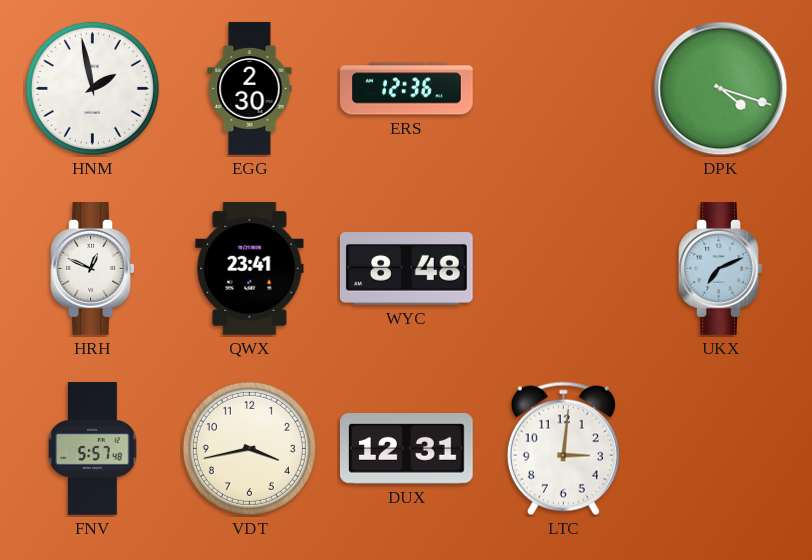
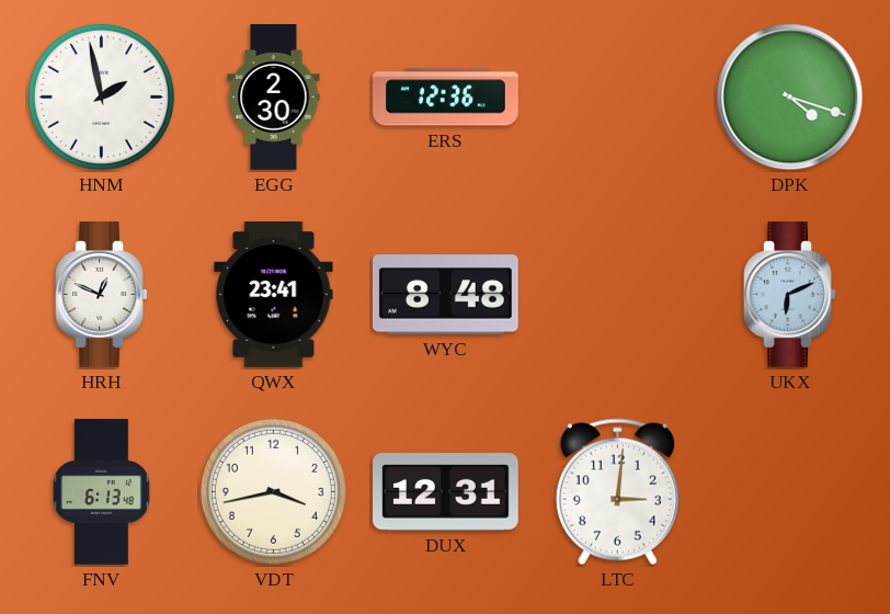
UKX: 7:11 -> 6:11 (790, 295)
FNV: 5:57 -> 6:13 (102, 492)
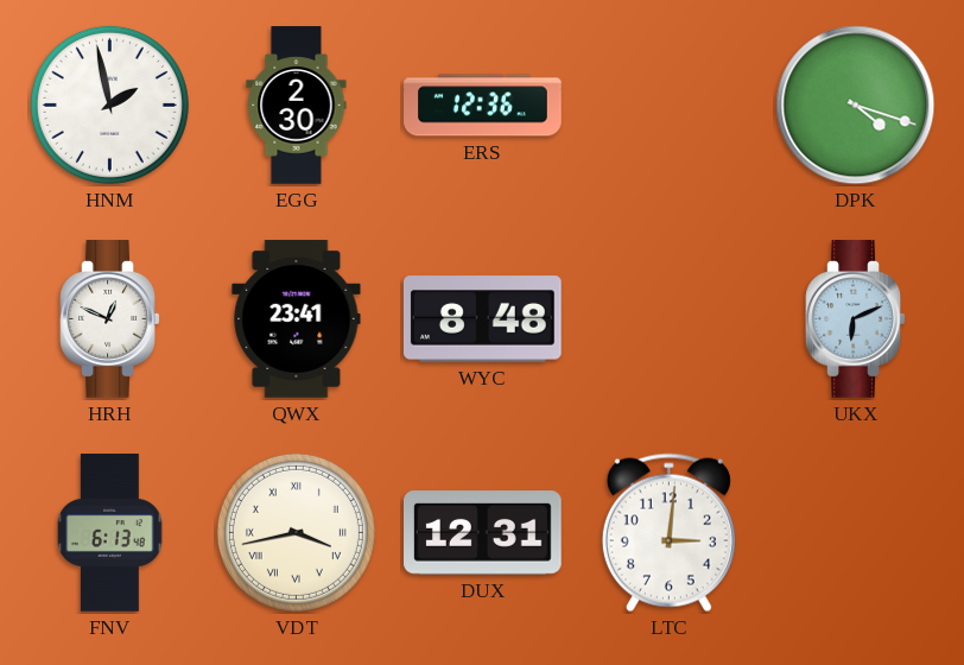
VDT numerals: Arabic -> Roman (296, 532)
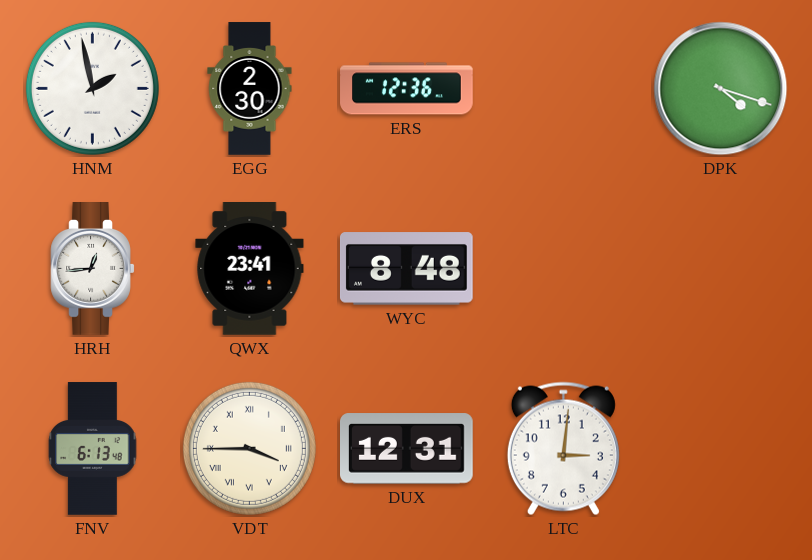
HRH: 12:49 -> 12:44 (93, 269)
UKX: 6:11 -> none (856, 319)
VDT: 3:43 -> 3:45 (249, 448)
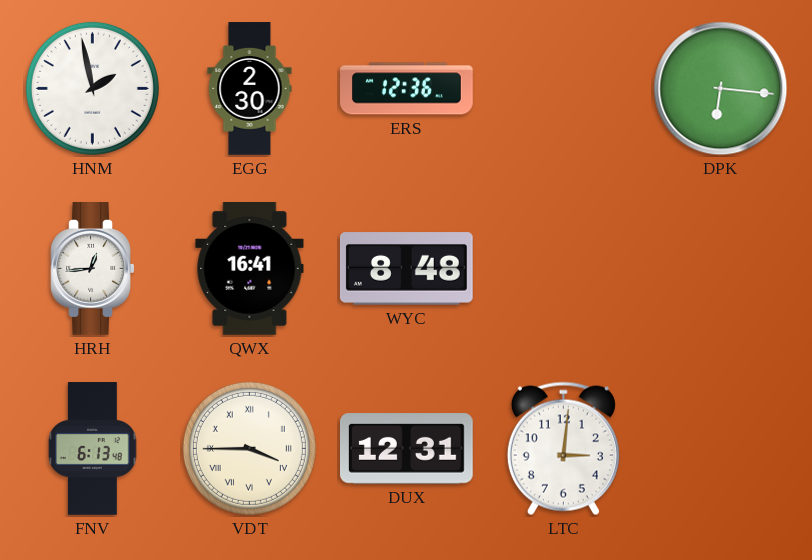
DPK: 4:18 -> 6:16 (721, 89)
QWX: 23:41 -> 16:41 (250, 269)
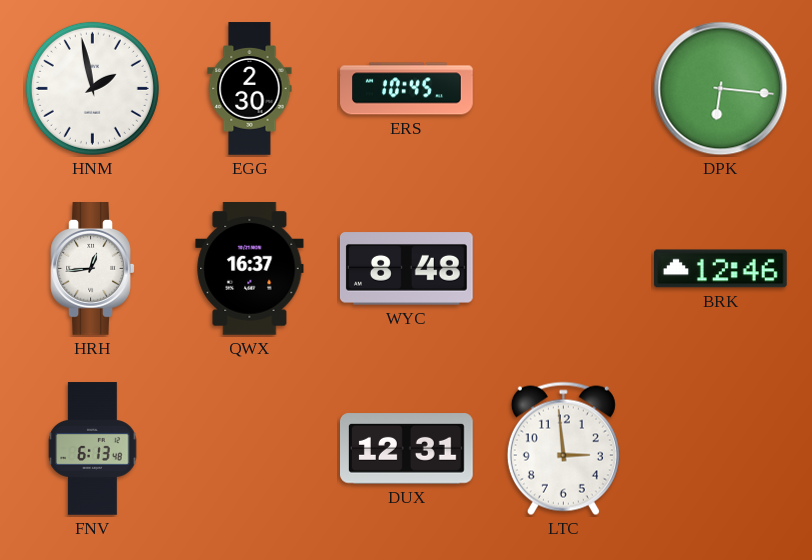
ERS: 12:36 -> 10:45 (407, 89)
QWX: 16:41 -> 16:37 (250, 269)
BRK: none -> 12:46 (721, 269)
VDT: 3:45 -> none (249, 448)
LTC: 3:01 -> 2:59 (563, 449)
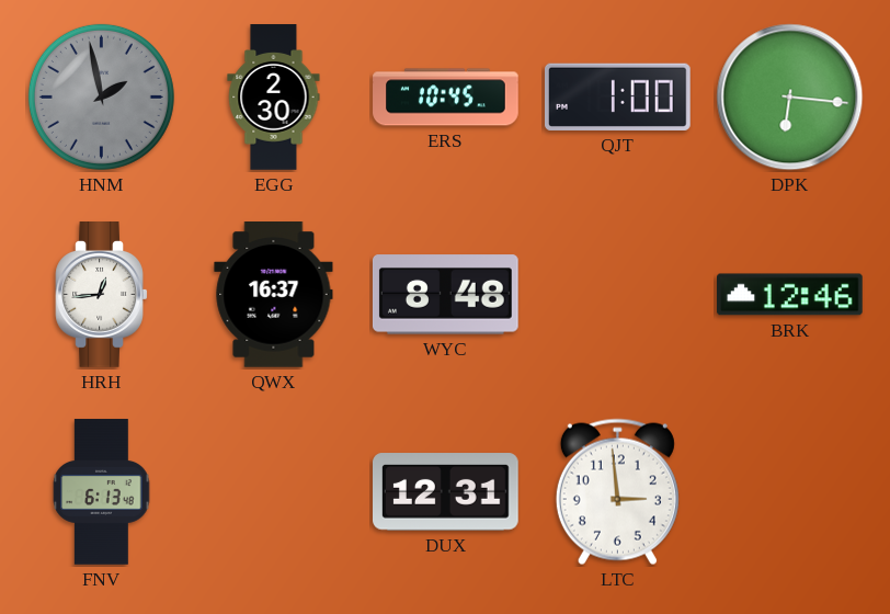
HNM dial: white -> grey (101, 96)
QJT: none -> 1:00 (618, 96)
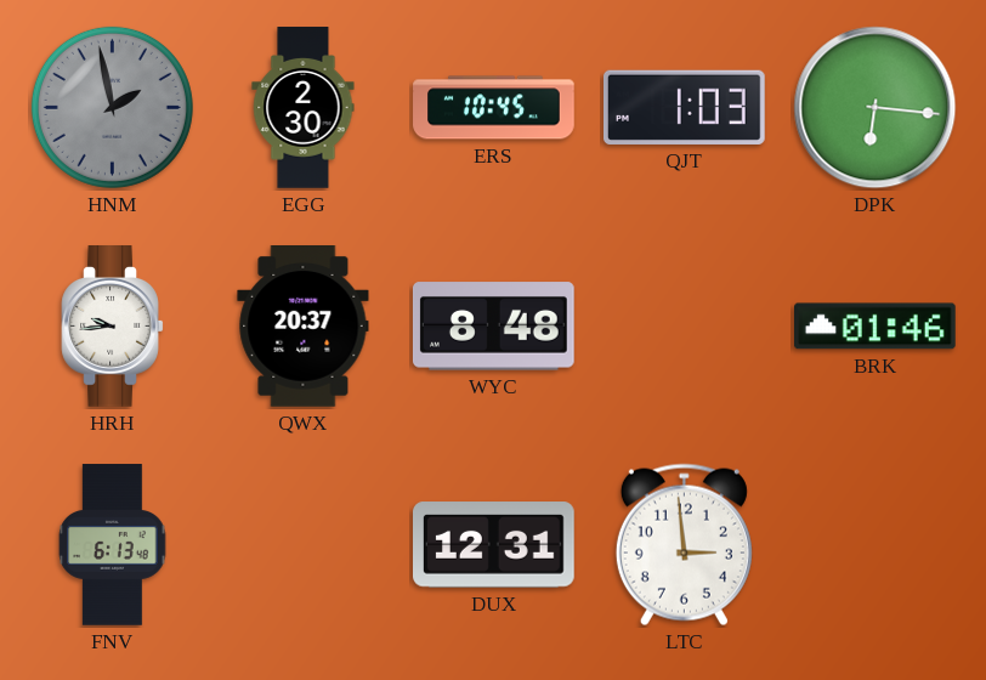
QJT: 1:00 -> 1:03 (685, 107)
HRH: 12:44 -> 9:44 (113, 327)
QWX: 16:37 -> 20:37 (304, 327)
BRK: 12:46 -> 01:46 (875, 327)
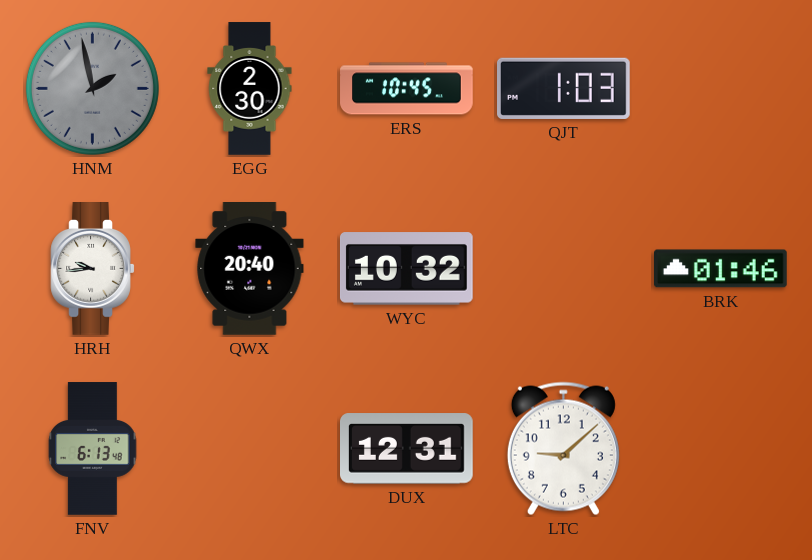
DPK: 6:16 -> none (875, 108)
QWX: 20:37 -> 20:40 (250, 269)
WYC: 8:48 -> 10:32 (406, 269)
LTC: 2:59 -> 9:08 (563, 449)
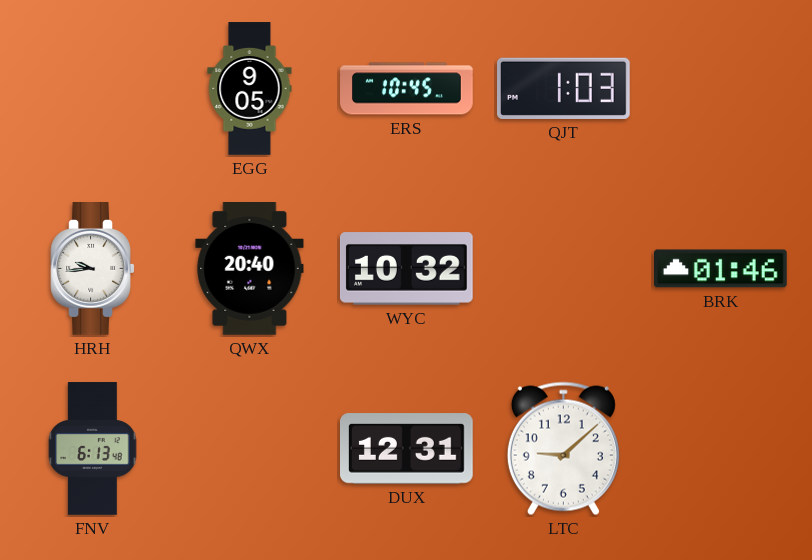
HNM: 1:58 -> none (92, 88)
EGG: 2:30 -> 9:05 (250, 89)
